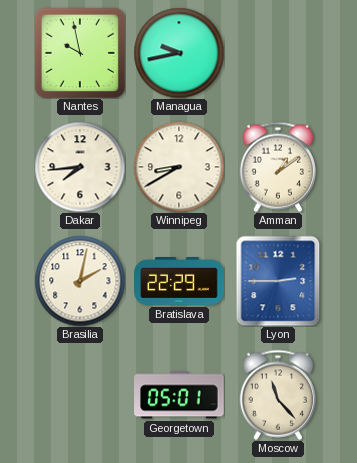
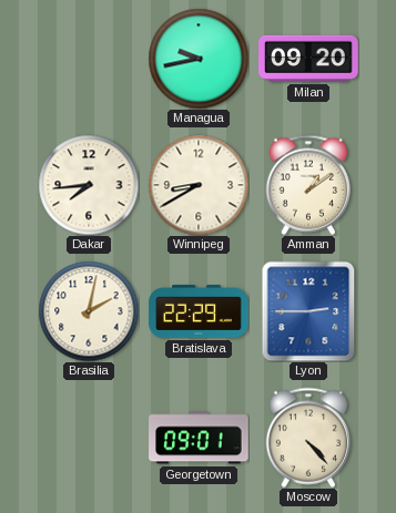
Nantes: 9:58 -> none (80, 53)
Milan: none -> 09:20 (308, 59)
Georgetown: 05:01 -> 09:01 (199, 438)
Moscow: 11:23 -> 4:23 (308, 438)
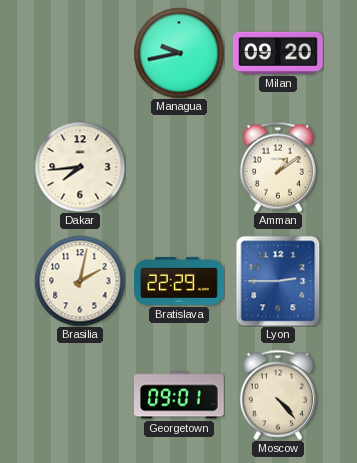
Winnipeg: 8:40 -> none (199, 185)
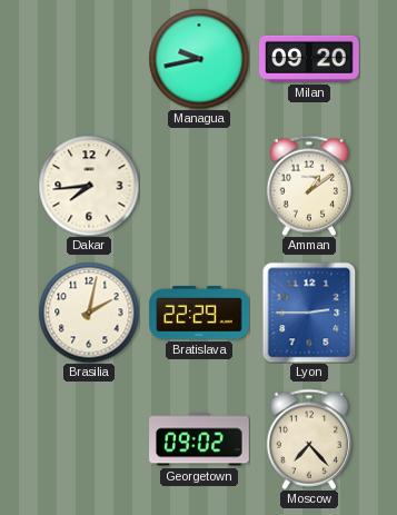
Georgetown: 09:01 -> 09:02 (199, 439)
Moscow: 4:23 -> 7:23 (309, 439)
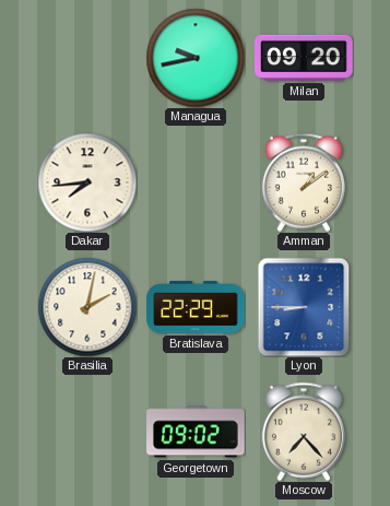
Lyon: 2:45 -> 8:45 (304, 307)
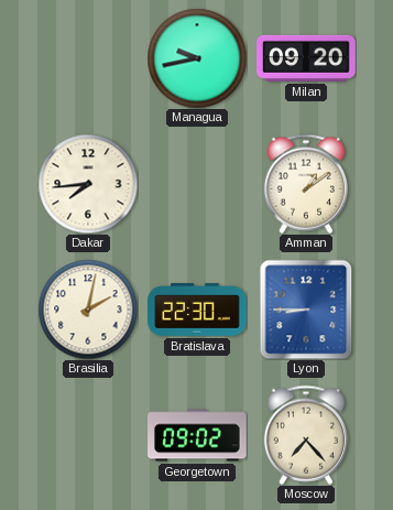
Bratislava: 22:29 -> 22:30 (197, 310)
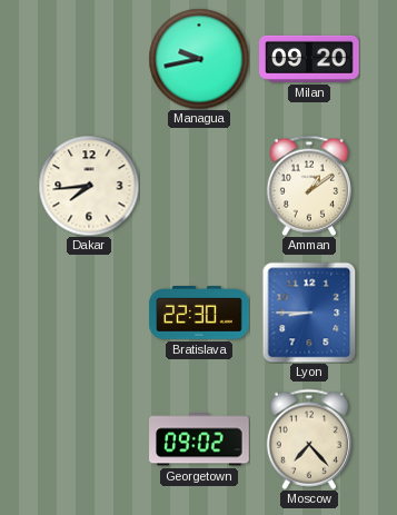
Brasilia: 2:02 -> none (88, 310)
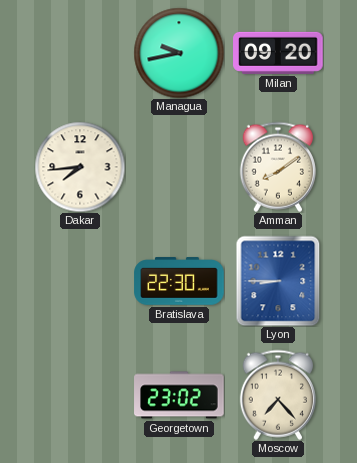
Amman: 1:09 -> 8:09 (278, 167)
Georgetown: 09:02 -> 23:02 (179, 395)
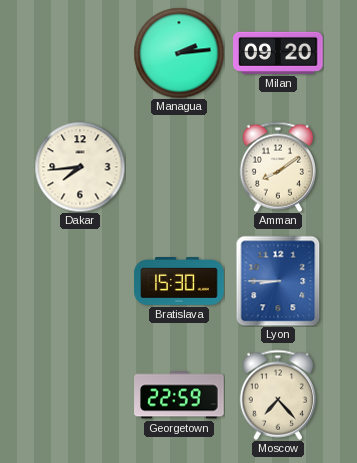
Managua: 9:43 -> 2:14 (179, 53)
Bratislava: 22:30 -> 15:30 (179, 281)
Georgetown: 23:02 -> 22:59 (179, 395)
